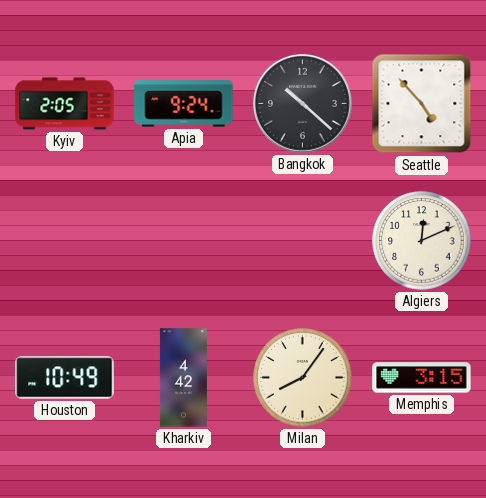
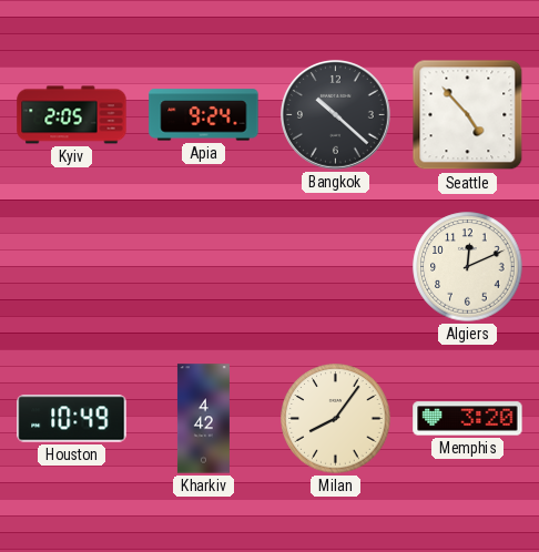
Memphis: 3:15 -> 3:20 (468, 419)
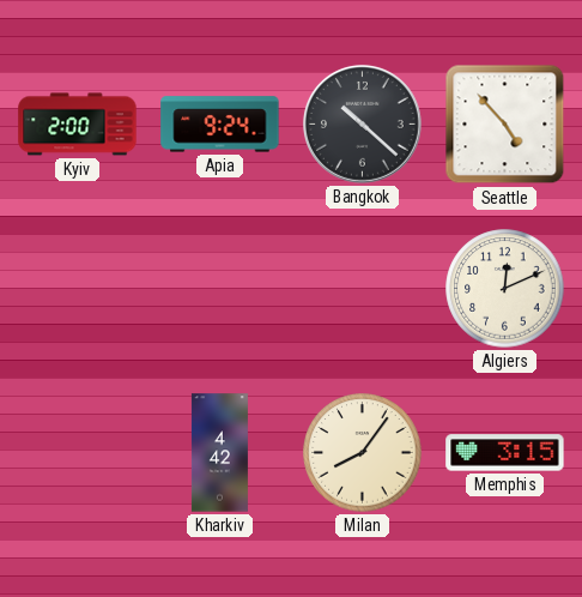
Kyiv: 2:05 -> 2:00 (78, 125)
Houston: 10:49 -> none (72, 419)
Memphis: 3:20 -> 3:15 (505, 453)
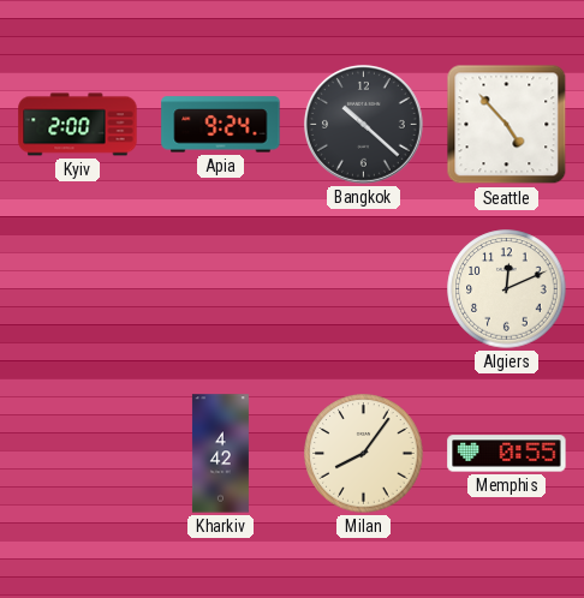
Memphis: 3:15 -> 0:55 (507, 454)
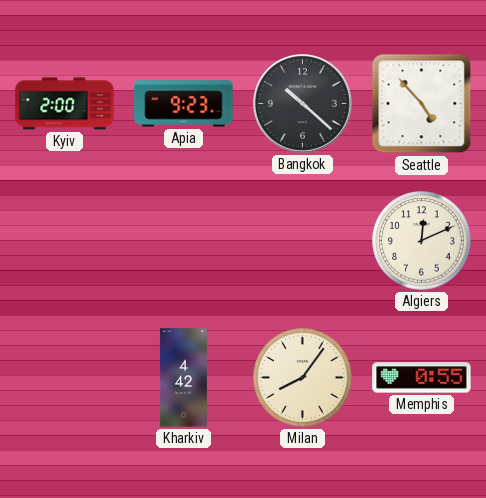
Apia: 9:24 -> 9:23 (184, 104)
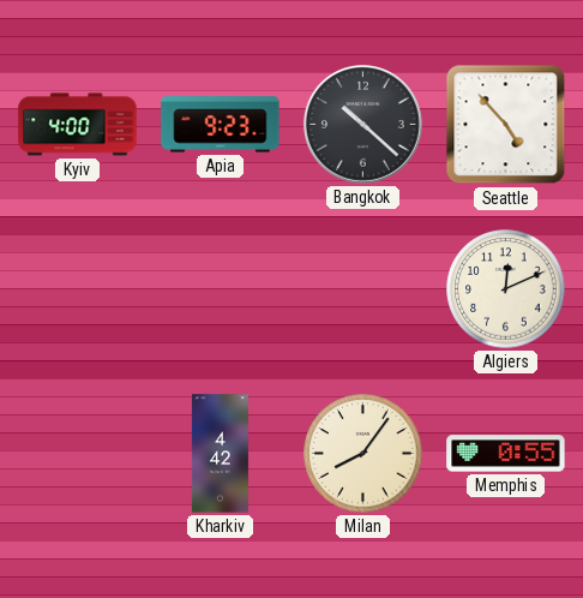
Kyiv: 2:00 -> 4:00 (78, 125)
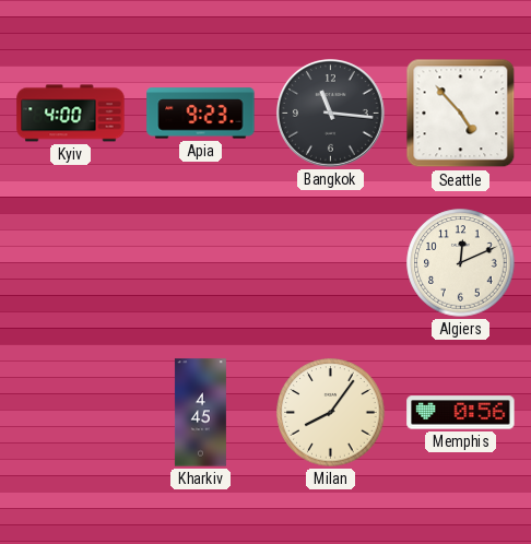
Bangkok: 10:22 -> 11:16 (330, 113)
Kharkiv: 4:42 -> 4:45 (200, 413)
Memphis: 0:55 -> 0:56 (461, 413)
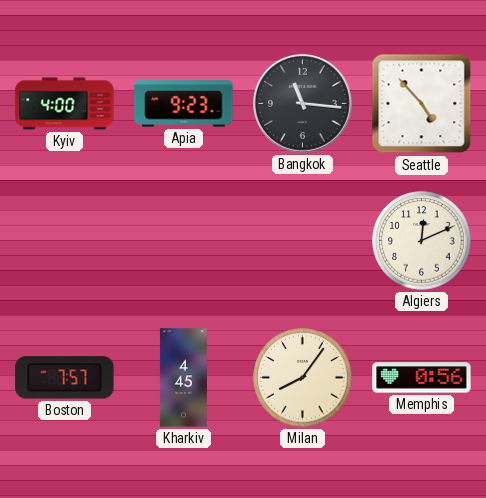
Boston: none -> 7:57 (65, 378)
